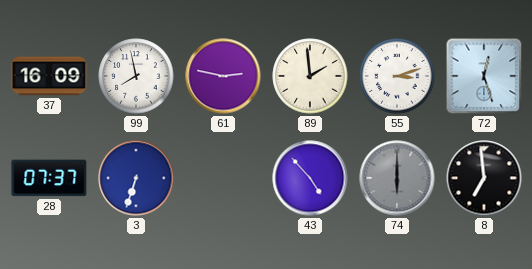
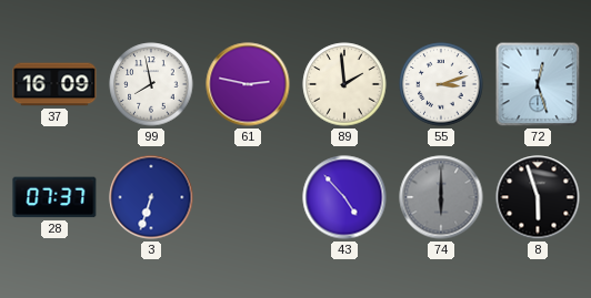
8: 6:59 -> 5:57 (538, 197)
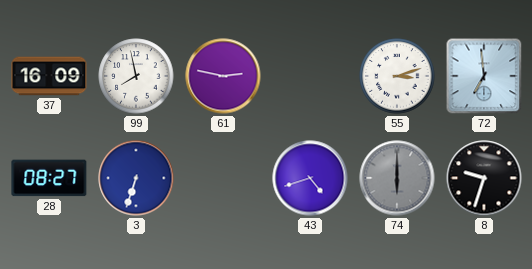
89: 1:59 -> none (344, 84)
72: 12:27 -> 6:59 (484, 76)
28: 07:37 -> 08:27 (49, 178)
43: 4:53 -> 4:42 (310, 178)
8: 5:57 -> 9:33 (484, 178)
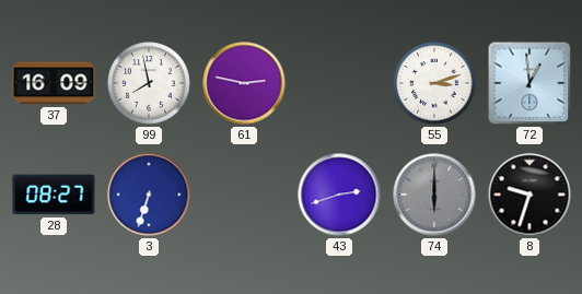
72: 6:59 -> 12:59 (529, 83)
43: 4:42 -> 2:42 (339, 195)
